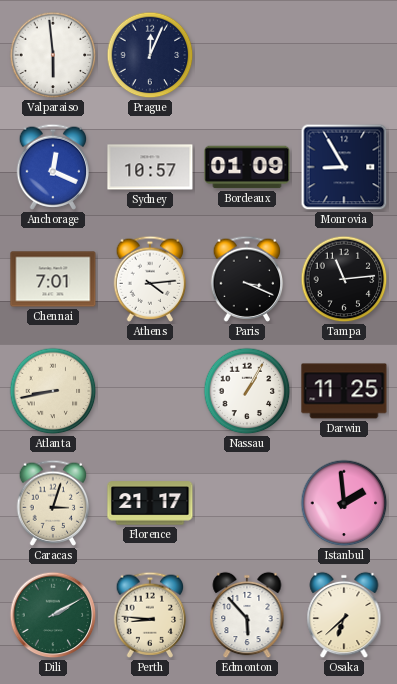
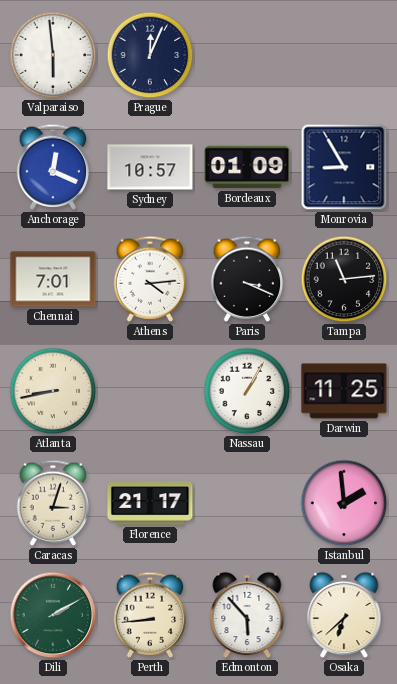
Perth: 8:46 -> 8:44 (150, 615)
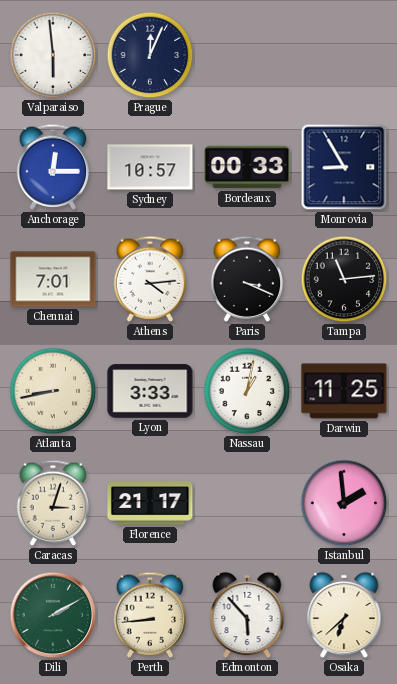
Anchorage: 12:19 -> 12:15 (53, 167)
Bordeaux: 01:09 -> 00:33 (247, 167)
Lyon: none -> 3:33 (150, 391)
Nassau: 1:05 -> 1:02 (247, 391)
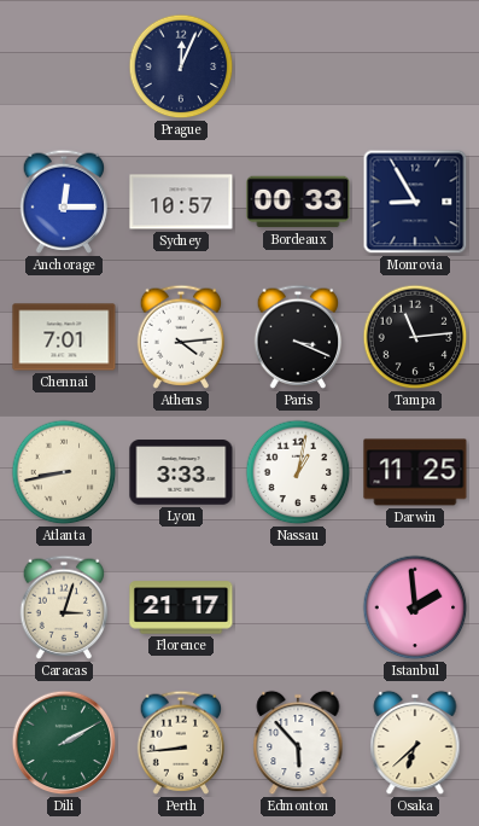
Valparaiso: 5:59 -> none (53, 55)
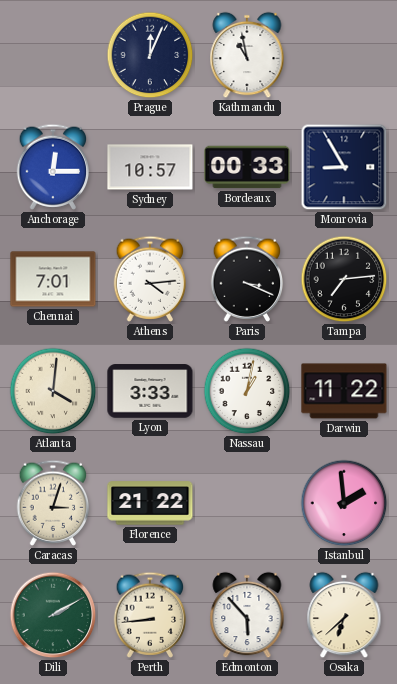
Kathmandu: none -> 10:58 (247, 55)
Tampa: 11:14 -> 7:14 (344, 279)
Atlanta: 8:43 -> 4:01 (53, 391)
Darwin: 11:25 -> 11:22 (344, 391)
Florence: 21:17 -> 21:22 (150, 503)
